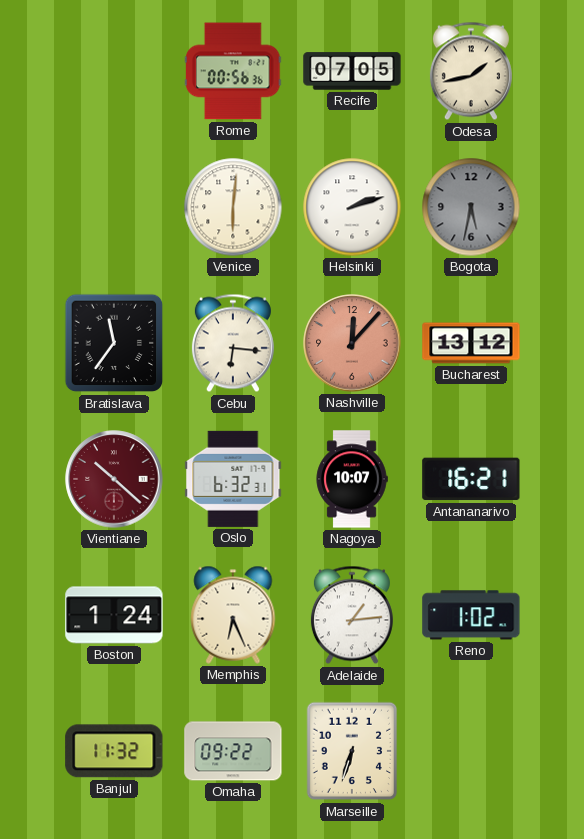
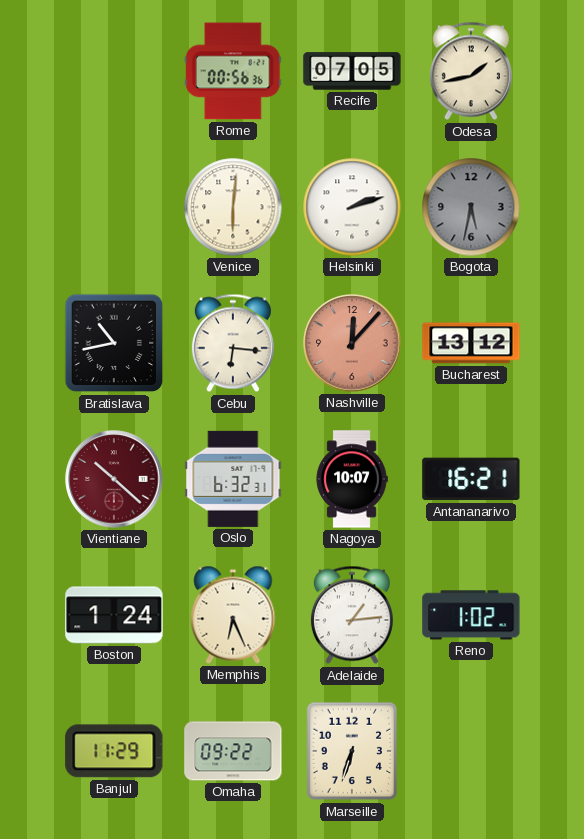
Bratislava: 11:36 -> 10:43 (114, 343)
Banjul: 11:32 -> 11:29 (114, 751)
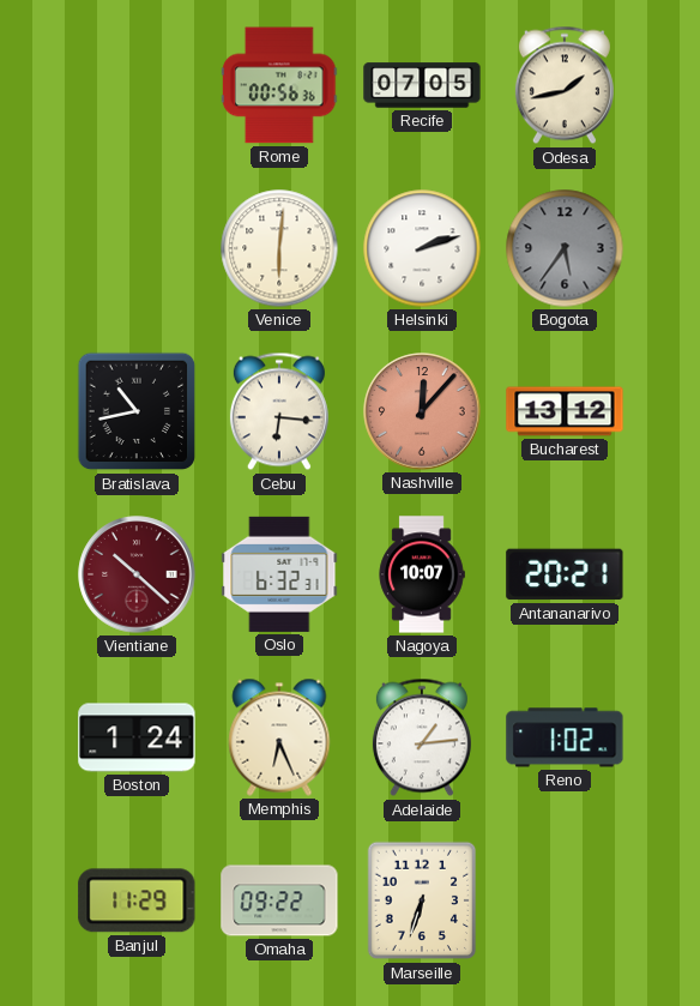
Bogota: 5:32 -> 5:36 (565, 248)
Antananarivo: 16:21 -> 20:21 (565, 574)
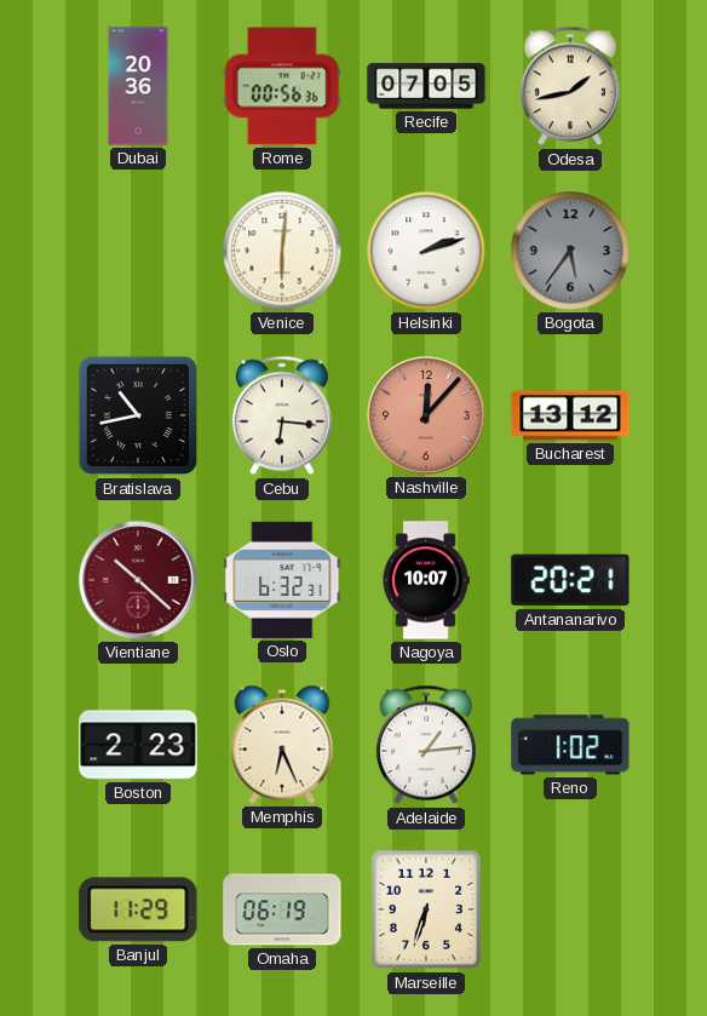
Dubai: none -> 20:36 (138, 86)
Boston: 1:24 -> 2:23 (138, 745)
Omaha: 09:22 -> 06:19 (282, 909)
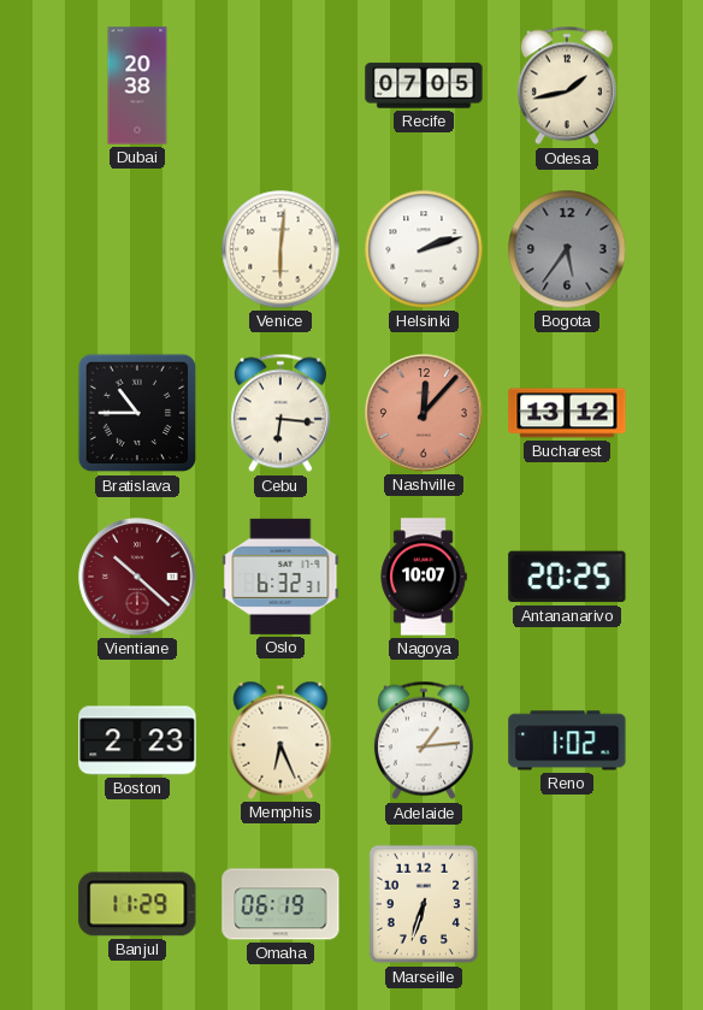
Dubai: 20:36 -> 20:38 (137, 85)
Rome: 00:56 -> none (283, 86)
Bratislava: 10:43 -> 10:45 (137, 413)
Antananarivo: 20:21 -> 20:25 (567, 577)
